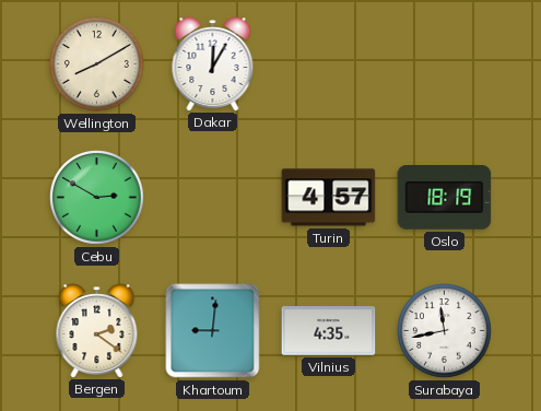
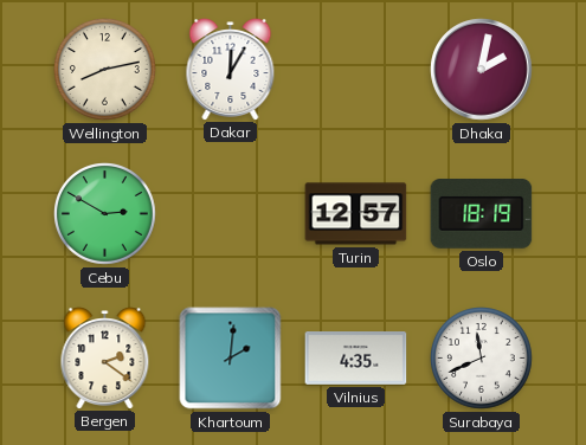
Wellington: 8:10 -> 8:13 (105, 70)
Dhaka: none -> 2:02 (482, 70)
Turin: 4:57 -> 12:57 (356, 214)
Khartoum: 9:01 -> 2:01 (231, 359)
Surabaya: 11:43 -> 11:41 (482, 359)
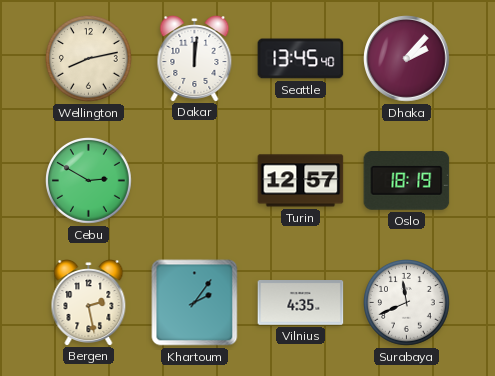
Dakar: 12:05 -> 12:01 (195, 59)
Seattle: none -> 13:45 (301, 59)
Dhaka: 2:02 -> 2:07 (407, 59)
Bergen: 2:21 -> 2:28 (89, 303)
Khartoum: 2:01 -> 2:06 (195, 303)
